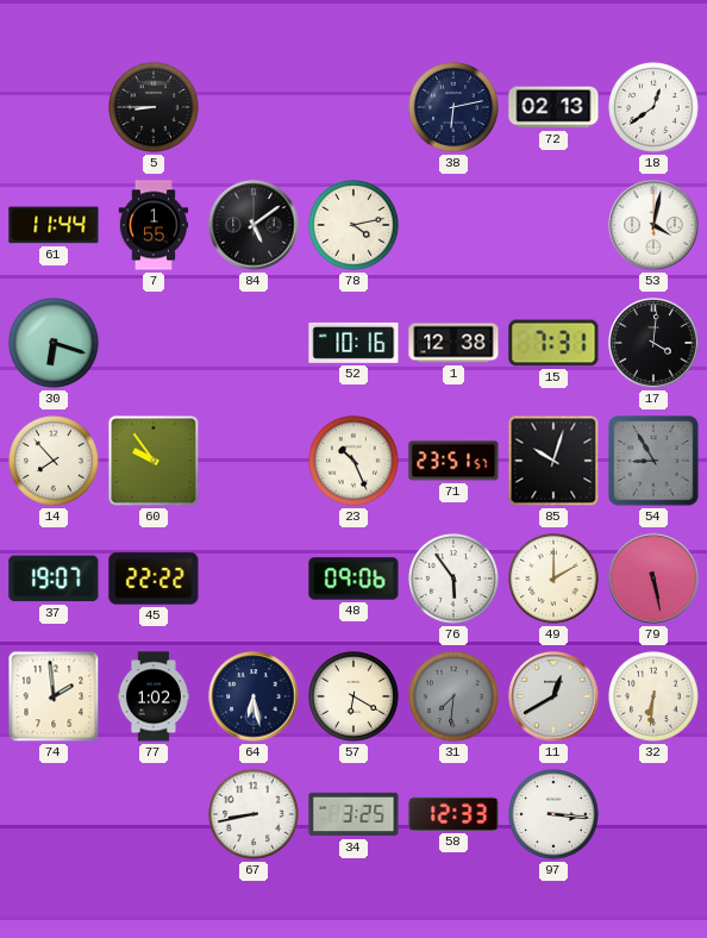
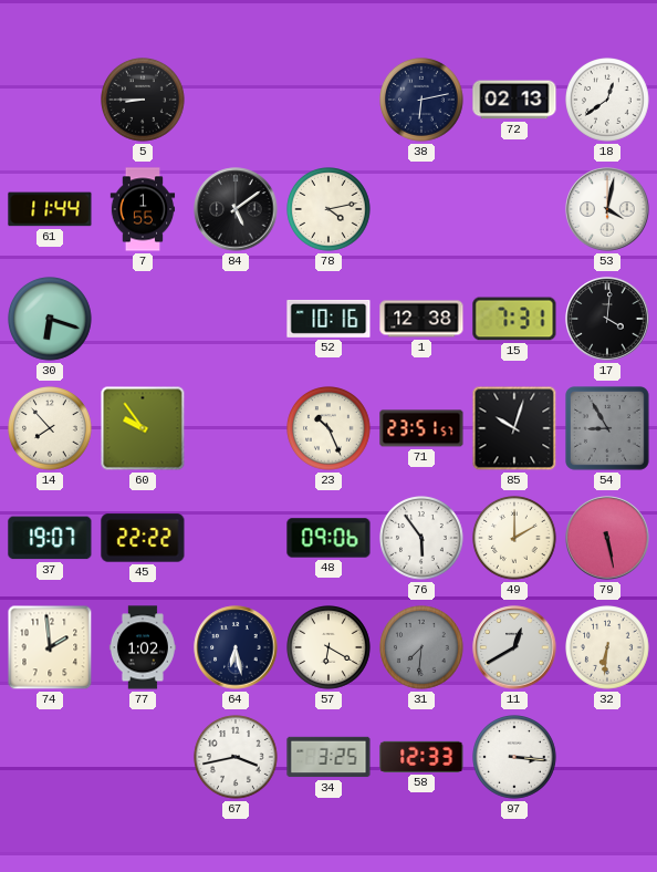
67: 8:43 -> 3:43 (237, 758)
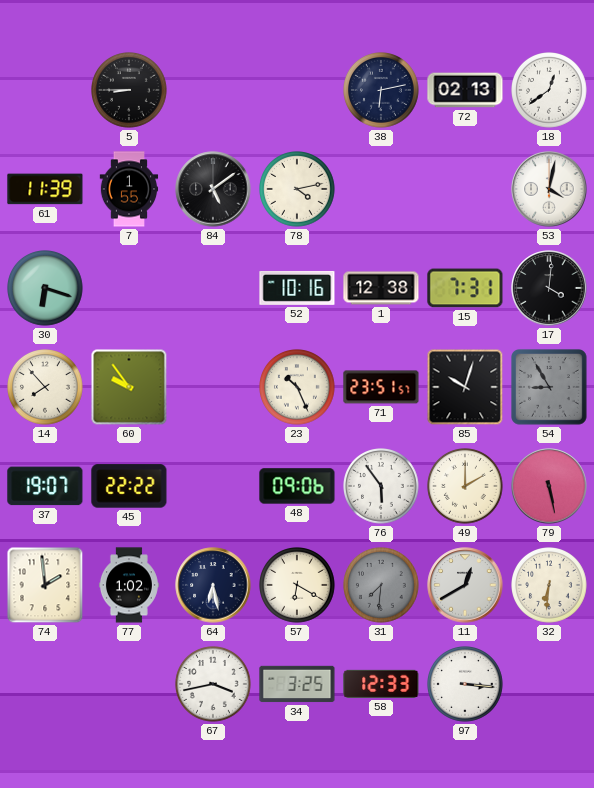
61: 11:44 -> 11:39 (45, 189)
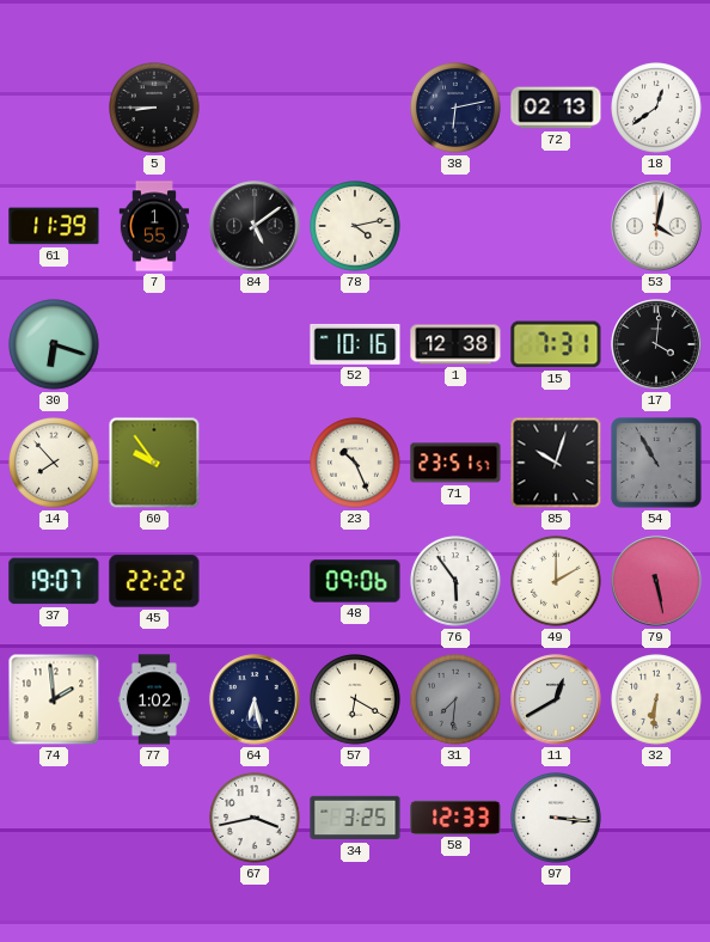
54: 8:55 -> 10:55 (656, 463)
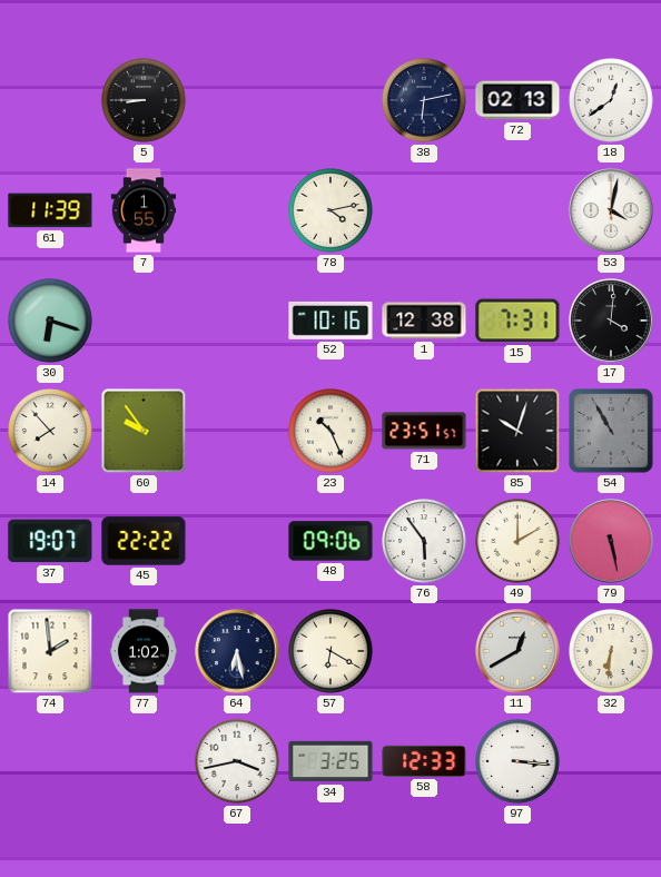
84: 5:09 -> none (255, 226)
31: 7:31 -> none (457, 701)
